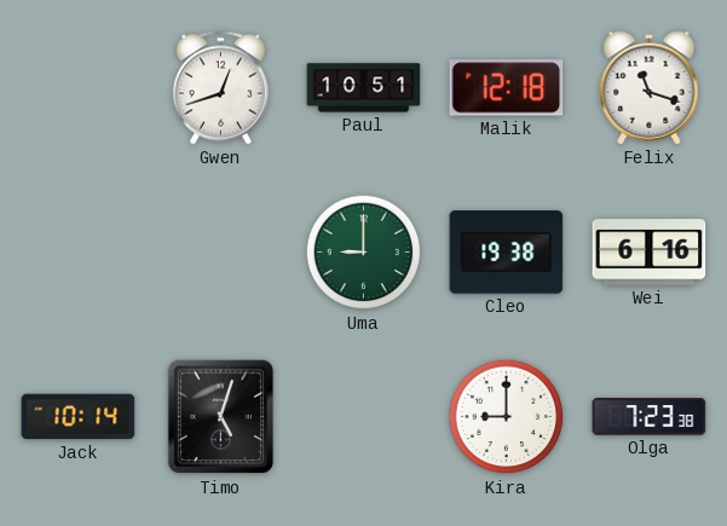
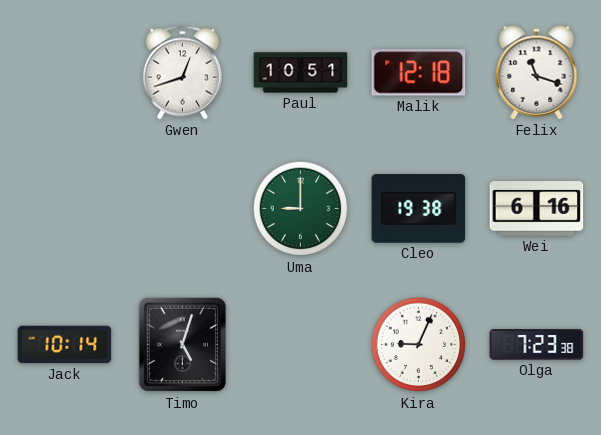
Kira: 9:00 -> 9:04 (419, 345)
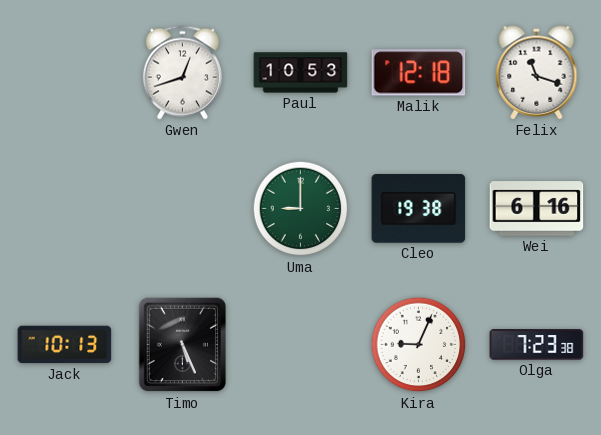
Paul: 10:51 -> 10:53 (301, 73)
Jack: 10:14 -> 10:13 (65, 345)
Timo: 5:03 -> 5:26 (183, 345)
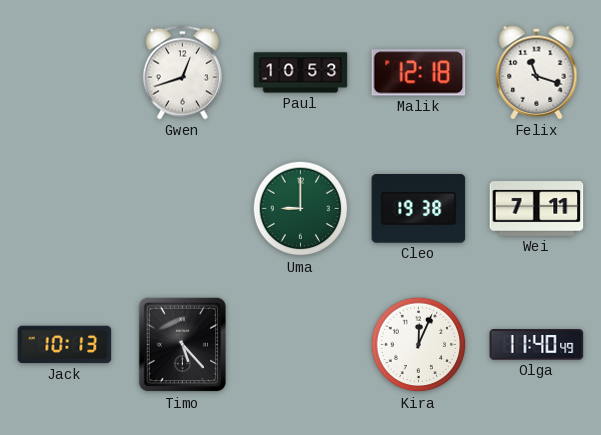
Wei: 6:16 -> 7:11 (537, 209)
Timo: 5:26 -> 5:23 (183, 345)
Kira: 9:04 -> 12:04 (419, 345)
Olga: 7:23 -> 11:40 (537, 345)
